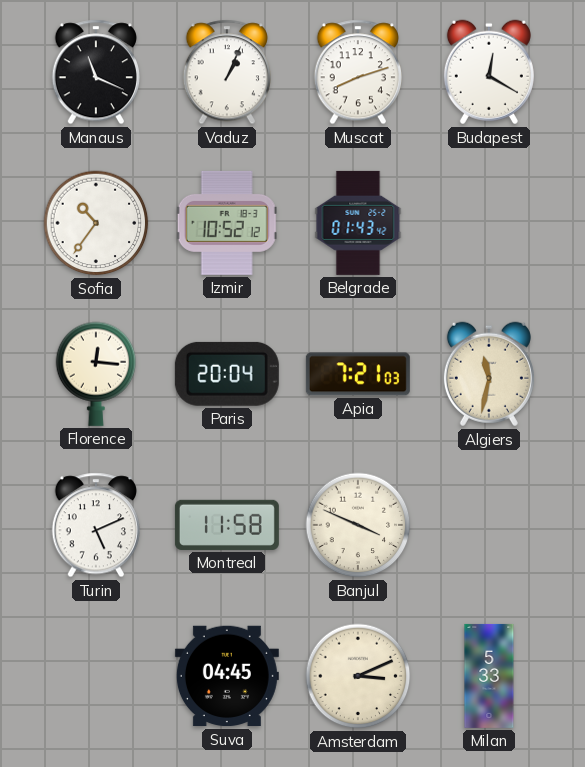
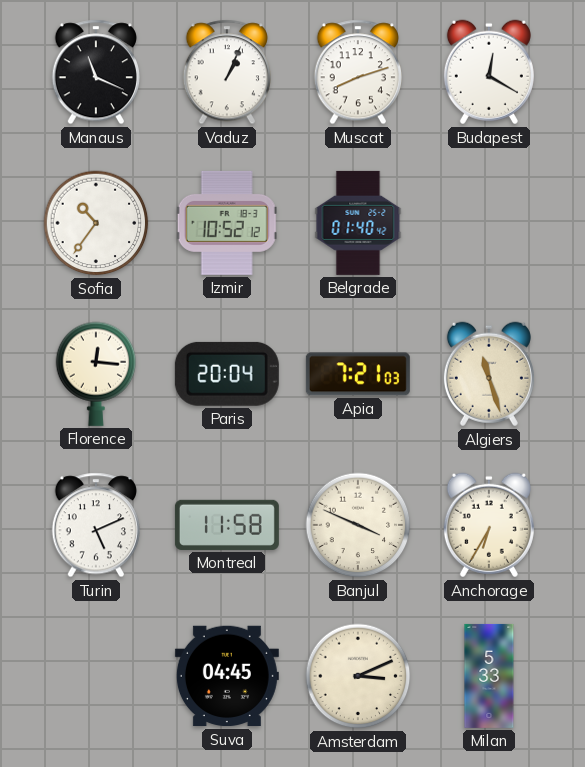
Belgrade: 01:43 -> 01:40 (358, 223)
Algiers: 11:32 -> 11:27 (489, 374)
Anchorage: none -> 6:35 (489, 525)
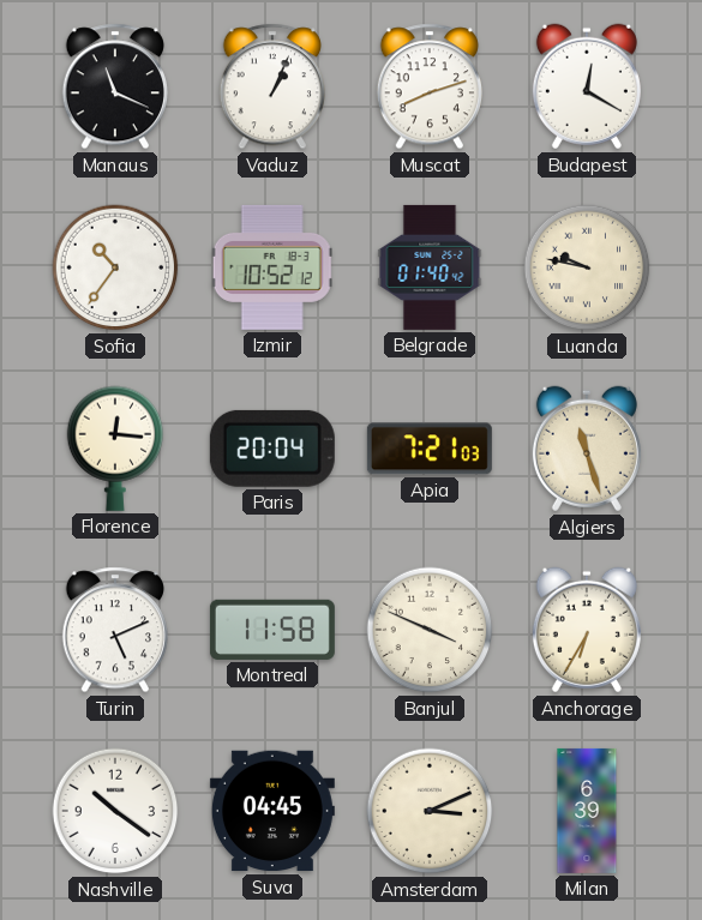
Luanda: none -> 9:47 (587, 267)
Nashville: none -> 10:21 (115, 811)
Milan: 5:33 -> 6:39 (587, 811)
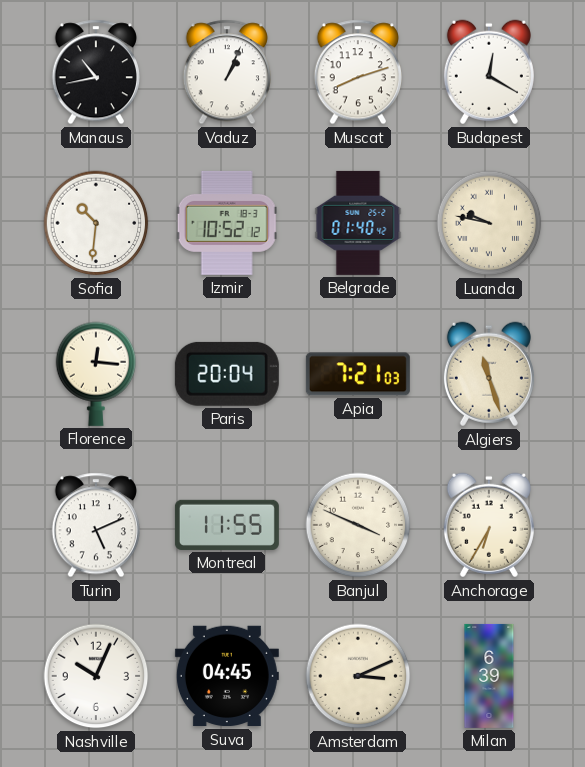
Manaus: 11:19 -> 10:43 (95, 72)
Sofia: 10:36 -> 10:31 (96, 223)
Montreal: 11:58 -> 11:55 (227, 525)
Nashville: 10:21 -> 10:04 (96, 676)
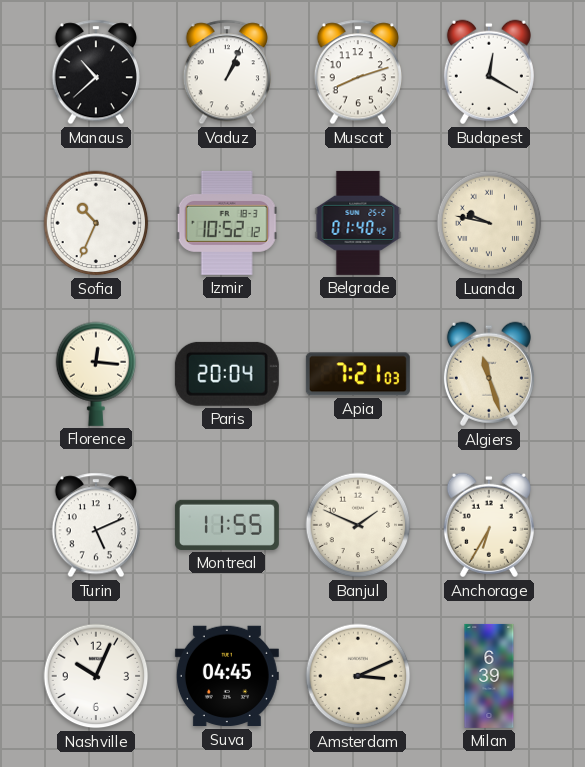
Manaus: 10:43 -> 10:38 (95, 72)
Sofia: 10:31 -> 10:34 (96, 223)
Banjul: 3:49 -> 1:49 (358, 525)
